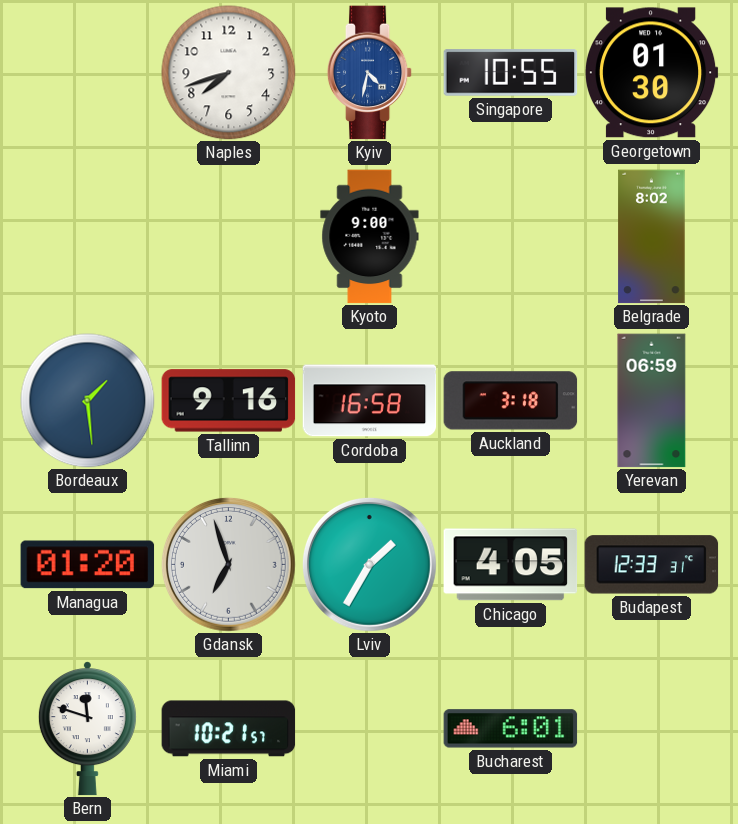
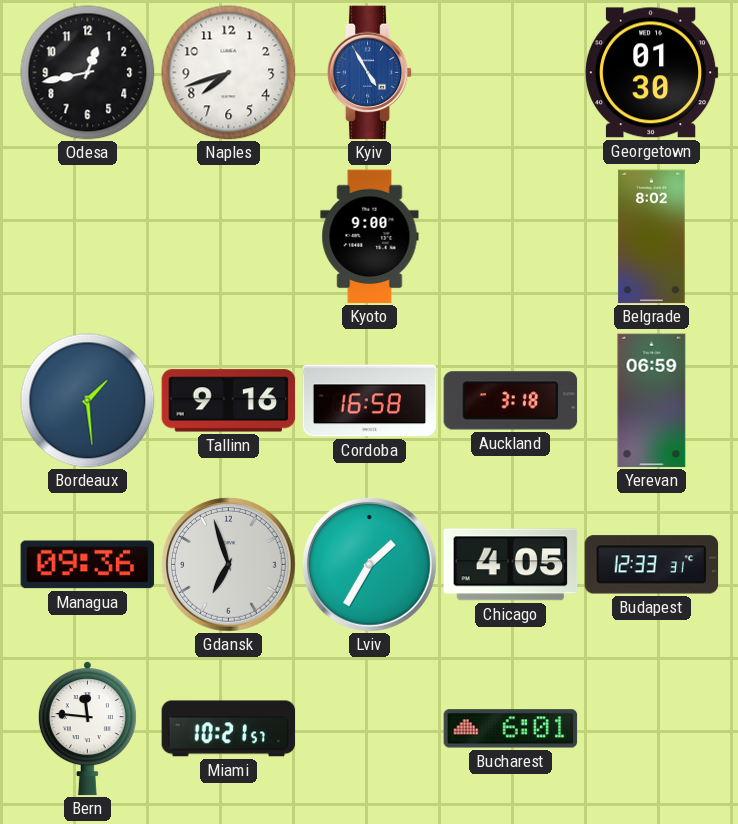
Odesa: none -> 12:43 (88, 73)
Kyiv: 4:32 -> 4:55 (370, 73)
Singapore: 10:55 -> none (511, 73)
Managua: 01:20 -> 09:36 (88, 565)
Bern: 11:48 -> 11:46 (87, 729)
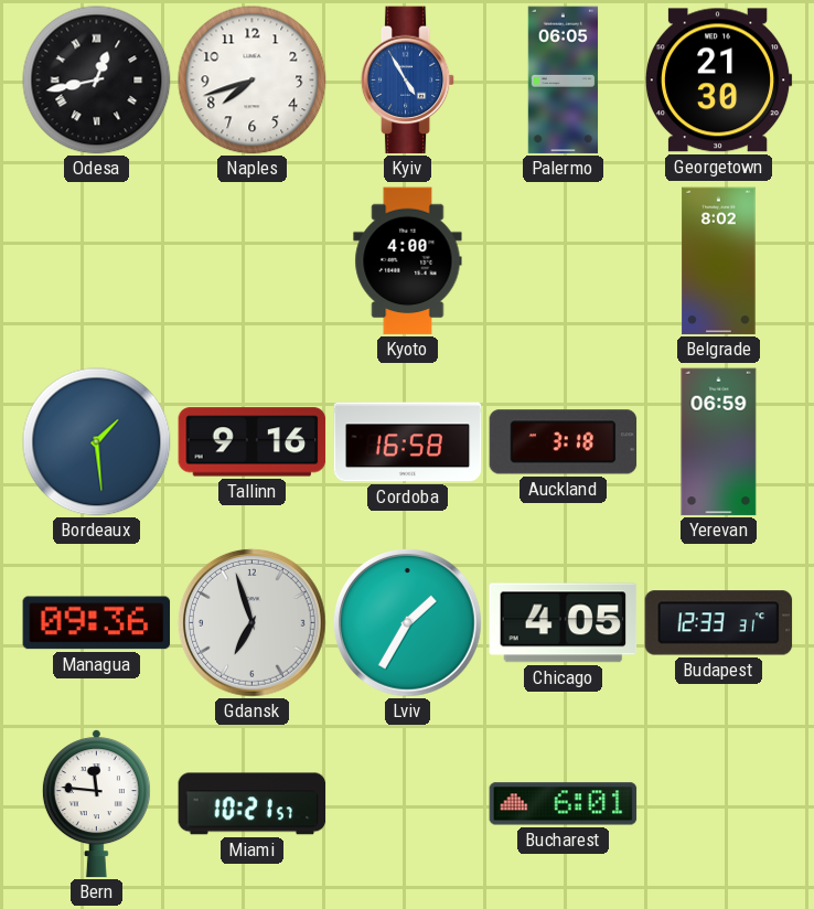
Odesa numerals: Arabic -> Roman (97, 81)
Palermo: none -> 06:05 (564, 81)
Georgetown: 01:30 -> 21:30 (718, 81)
Kyoto: 9:00 -> 4:00 (408, 261)
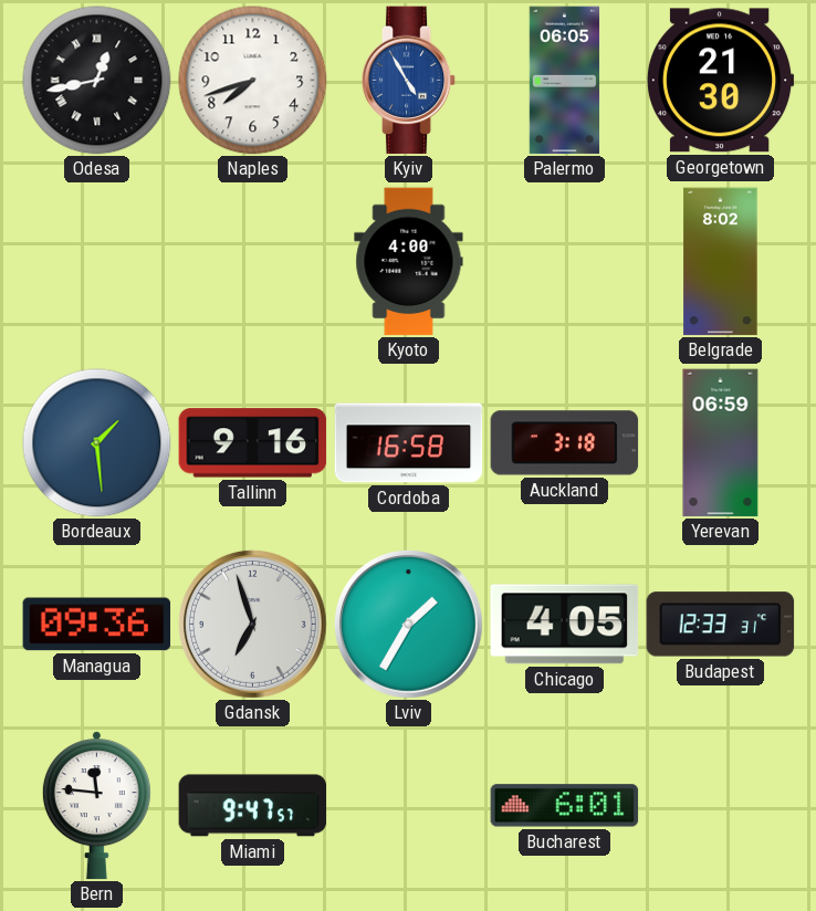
Miami: 10:21 -> 9:47 (253, 806)
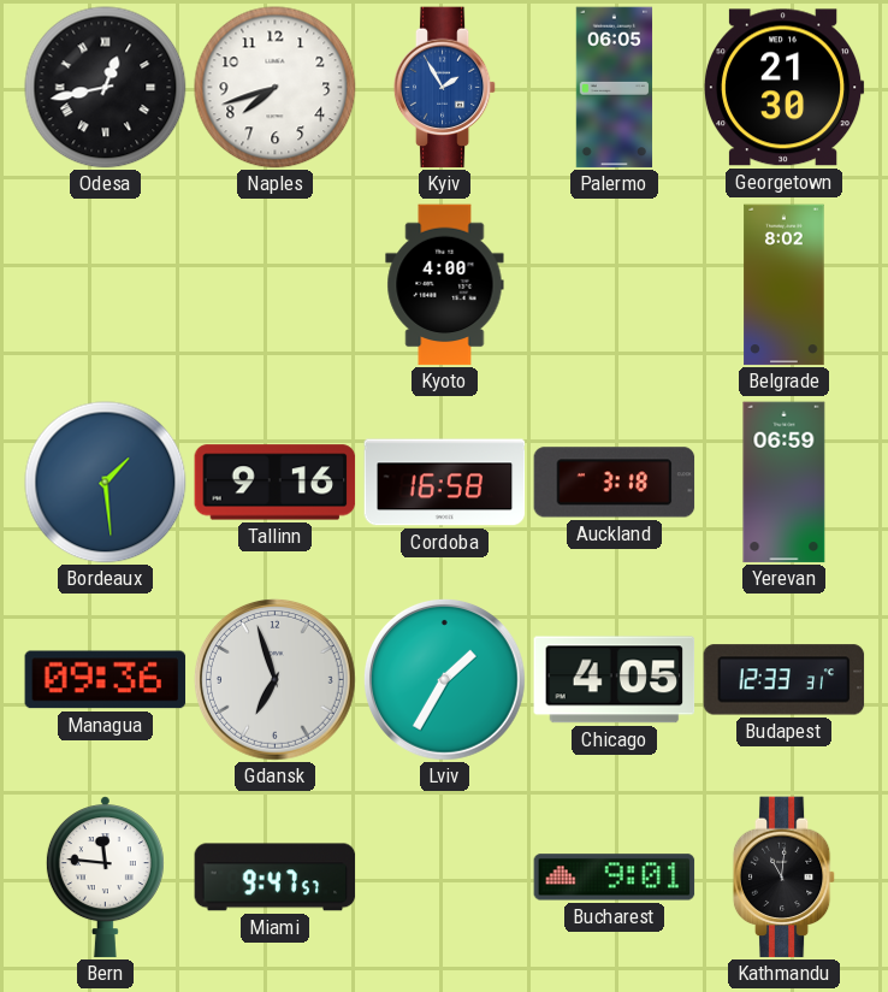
Kyiv: 4:55 -> 1:55 (445, 88)
Bucharest: 6:01 -> 9:01 (615, 878)
Kathmandu: none -> 11:01 (785, 878)
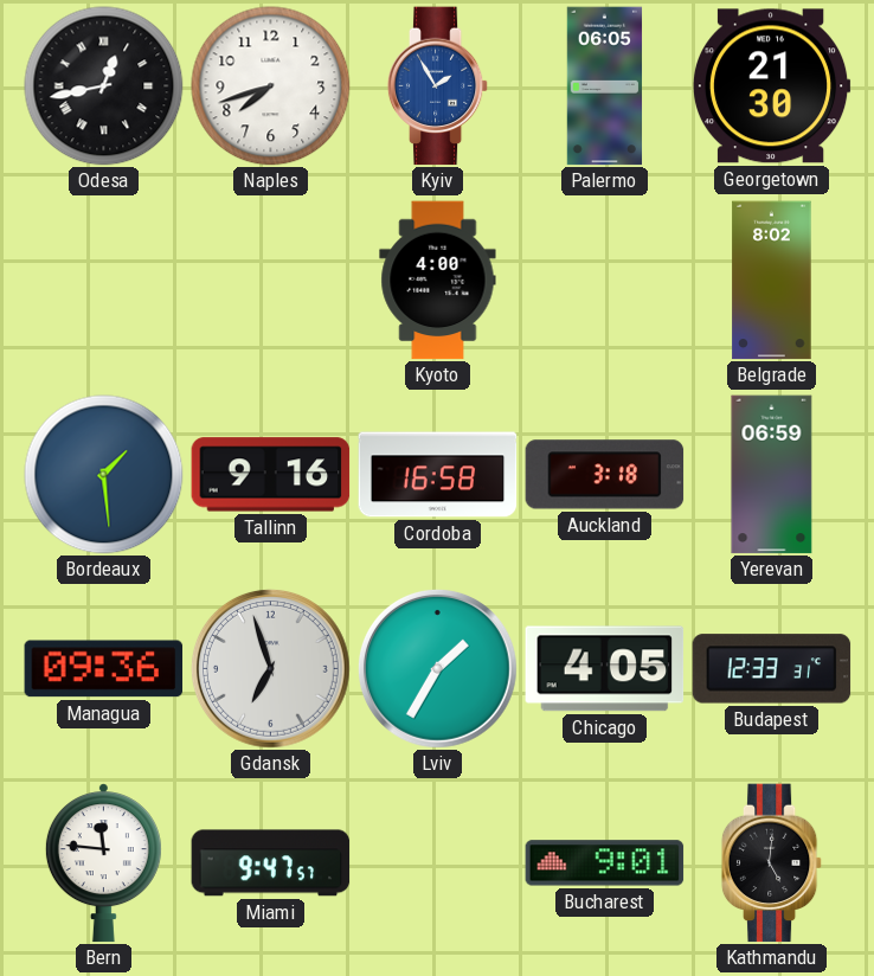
Kathmandu: 11:01 -> 5:01 (772, 863)
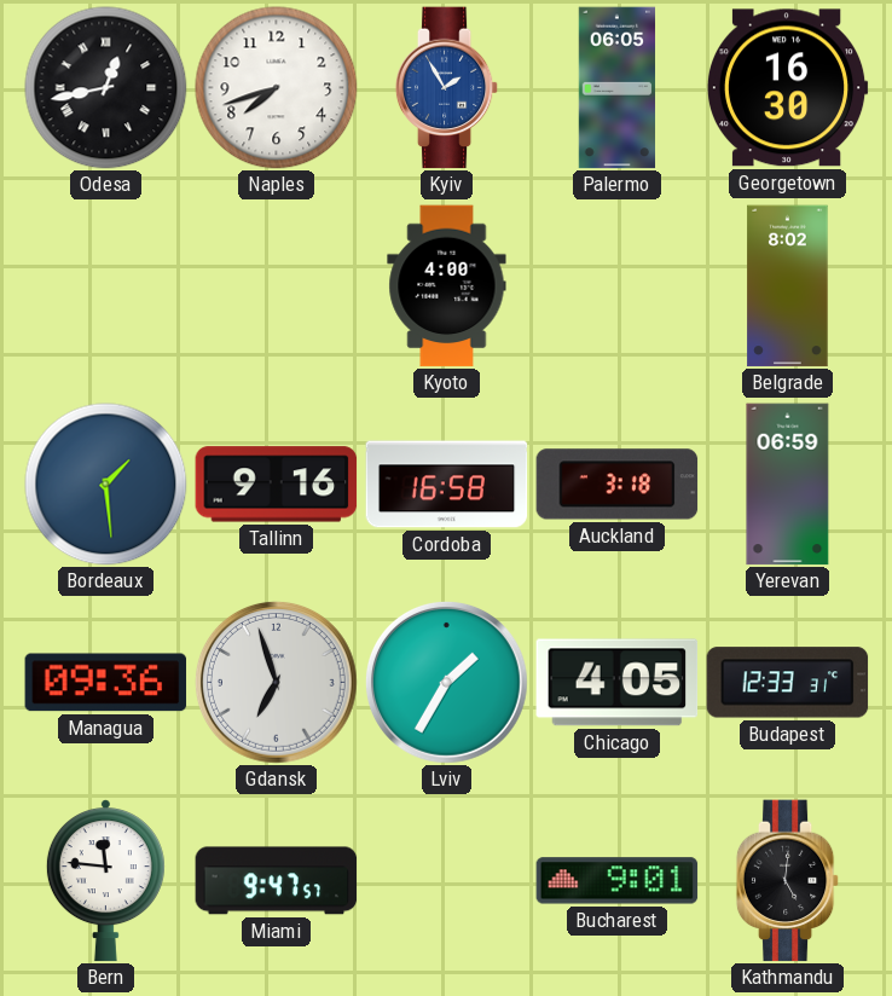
Georgetown: 21:30 -> 16:30 (787, 88)
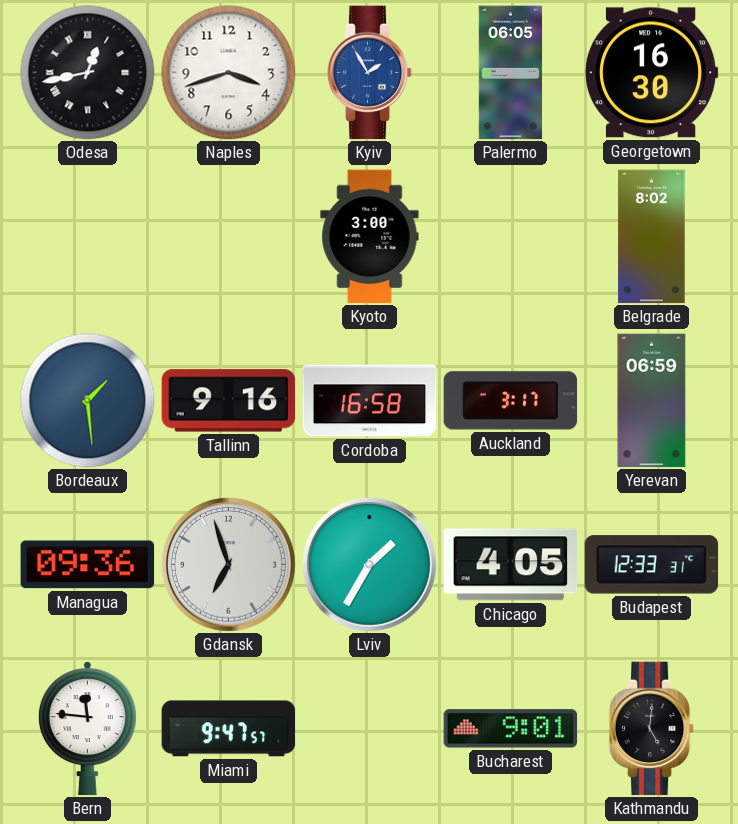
Naples: 7:42 -> 3:42 (229, 73)
Kyoto: 4:00 -> 3:00 (370, 237)
Auckland: 3:18 -> 3:17 (511, 401)
